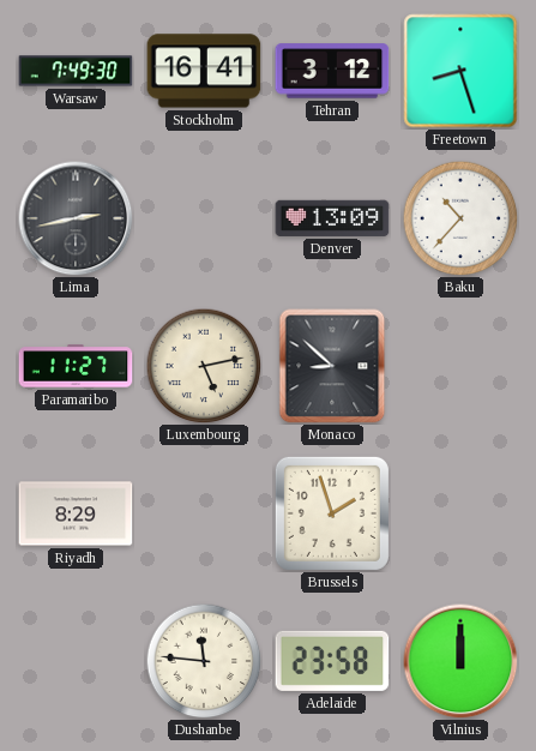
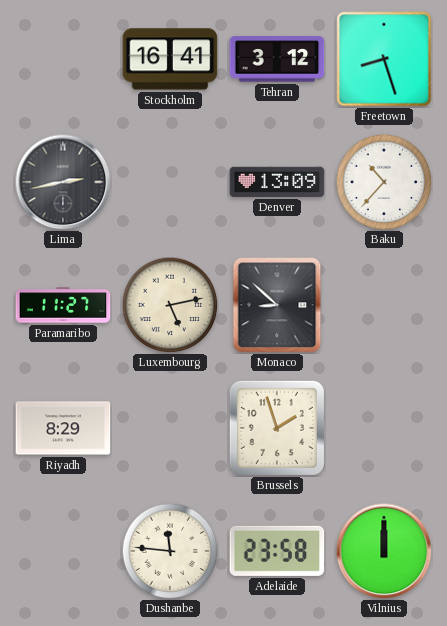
Warsaw: 7:49 -> none (76, 71)
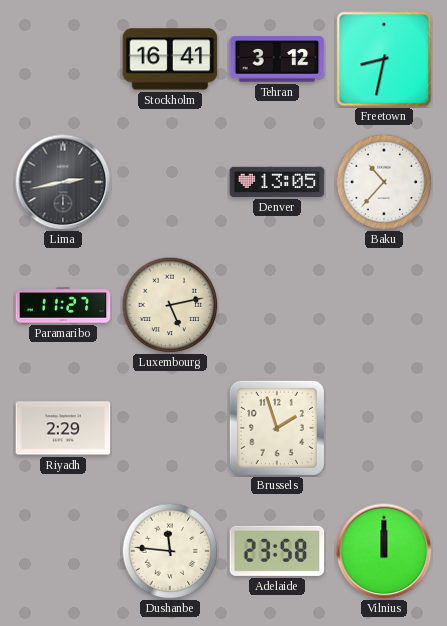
Freetown: 8:27 -> 8:32 (384, 59)
Denver: 13:09 -> 13:05 (277, 182)
Monaco: 8:52 -> none (277, 305)
Riyadh: 8:29 -> 2:29 (63, 428)
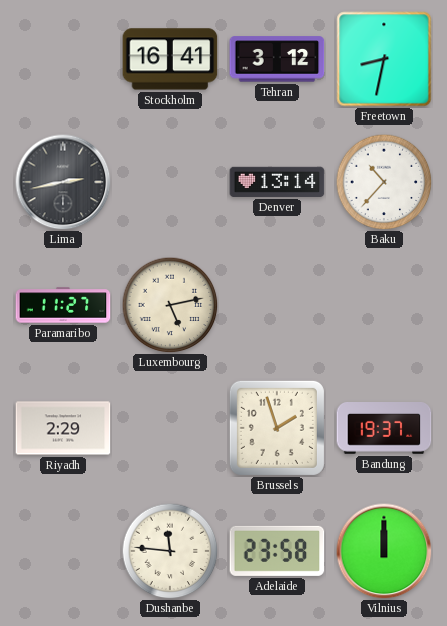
Denver: 13:05 -> 13:14 (277, 182)
Bandung: none -> 19:37 (384, 429)
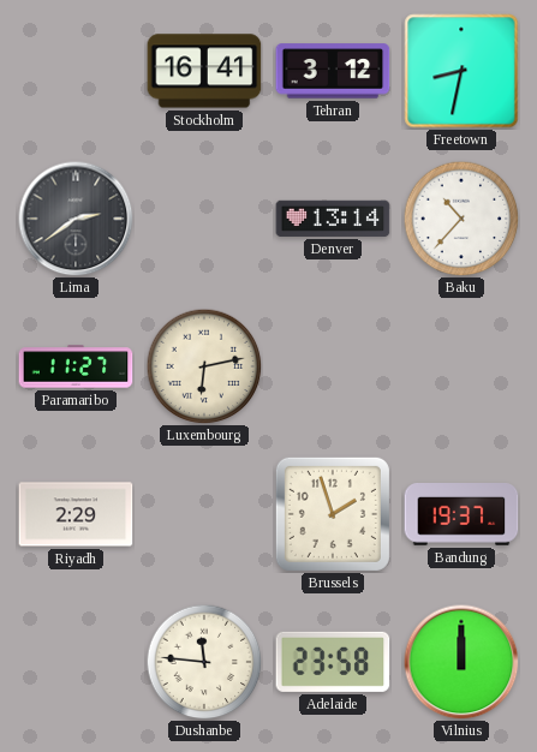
Lima: 2:43 -> 2:39 (76, 219)
Luxembourg: 5:13 -> 6:13 (204, 366)
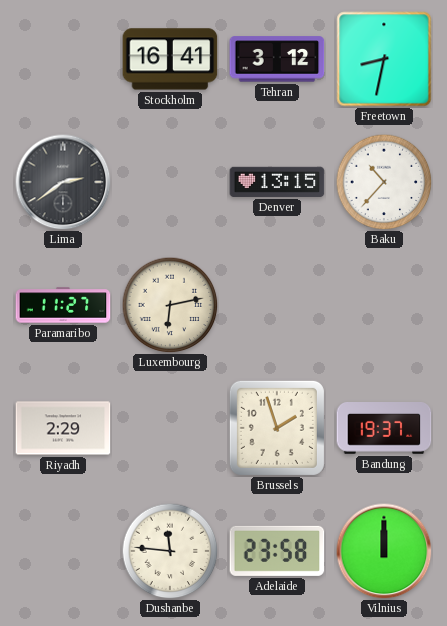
Denver: 13:14 -> 13:15 (277, 182)
